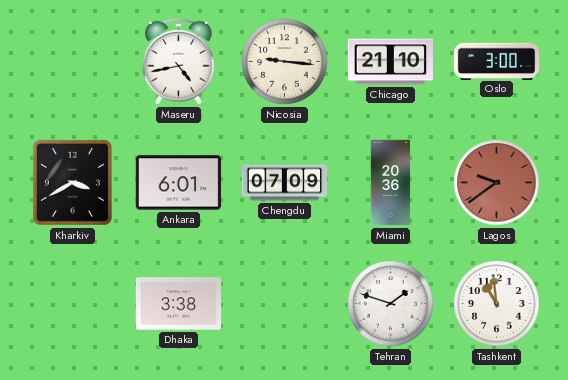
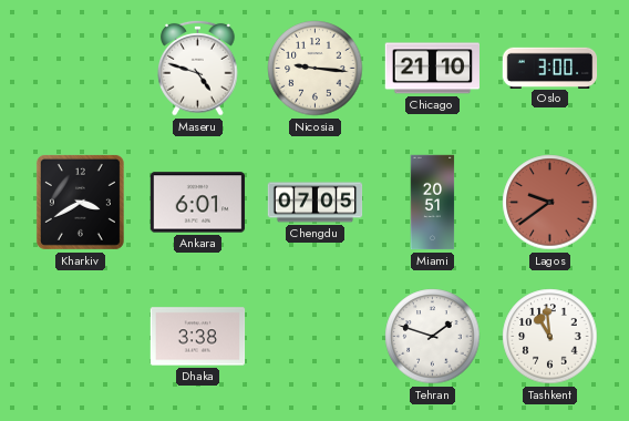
Maseru: 4:43 -> 4:48 (198, 68)
Chengdu: 07:09 -> 07:05 (316, 203)
Miami: 20:36 -> 20:51 (433, 203)
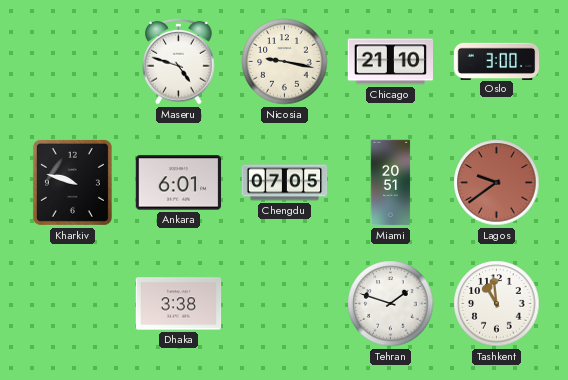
Nicosia: 9:16 -> 9:17 (285, 62)
Kharkiv: 3:40 -> 9:48 (72, 182)
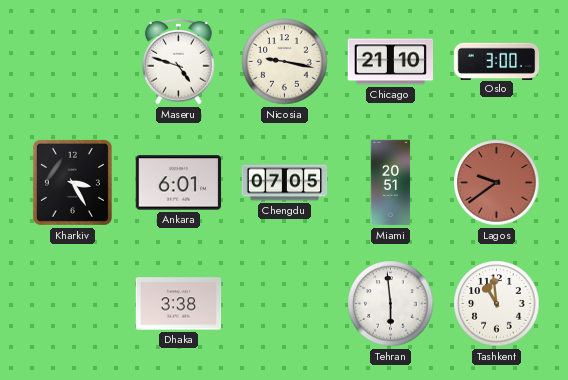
Kharkiv: 9:48 -> 3:25 (72, 182)
Tehran: 1:48 -> 5:59 (391, 304)
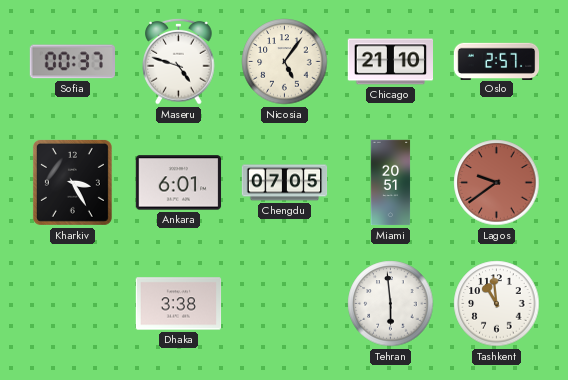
Sofia: none -> 00:37 (72, 62)
Nicosia: 9:17 -> 5:06 (285, 62)
Oslo: 3:00 -> 2:57 (497, 61)
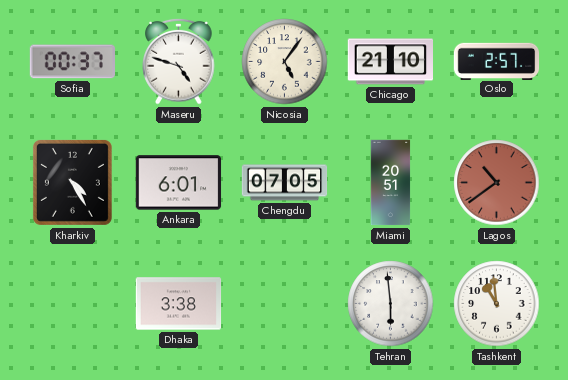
Kharkiv: 3:25 -> 4:25 (72, 182)
Lagos: 9:39 -> 10:39 (497, 183)
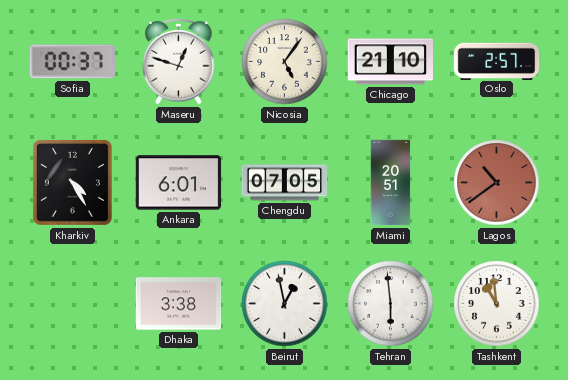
Maseru: 4:48 -> 12:48 (179, 61)
Beirut: none -> 12:58 (285, 304)
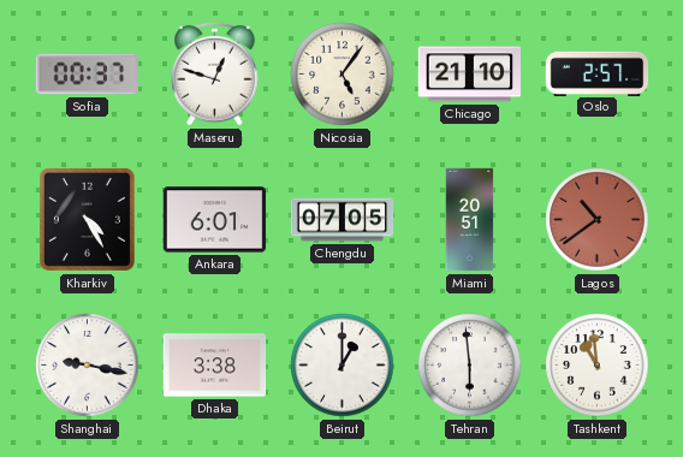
Shanghai: none -> 9:17 (88, 366)
Beirut: 12:58 -> 1:00 (343, 366)
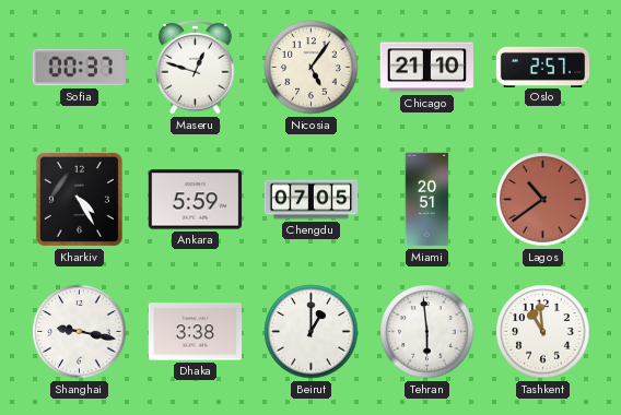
Ankara: 6:01 -> 5:59 (196, 200)
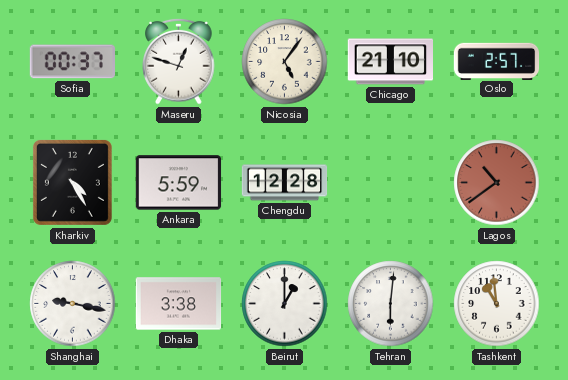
Chengdu: 07:05 -> 12:28 (285, 183)
Miami: 20:51 -> none (427, 200)
Tehran: 5:59 -> 6:01 (391, 304)
